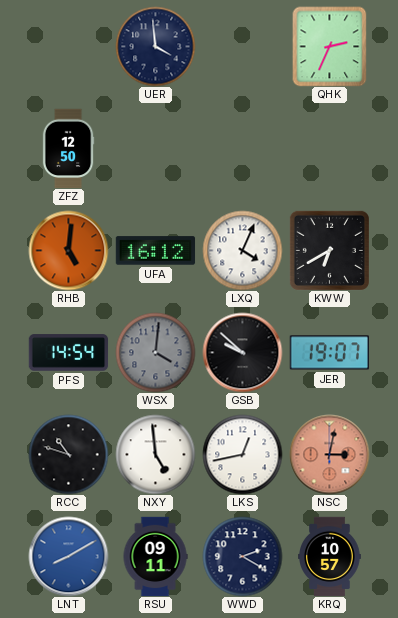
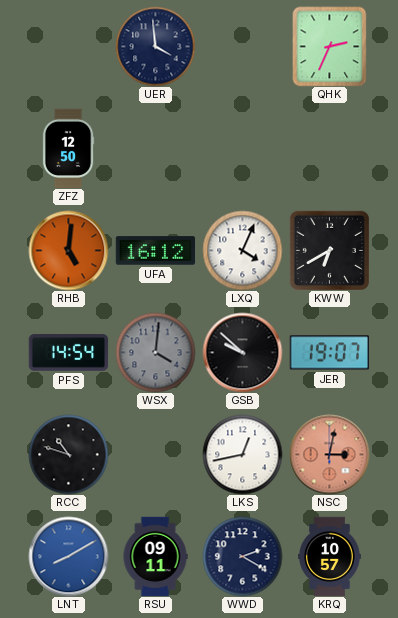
NXY: 4:59 -> none (155, 454)
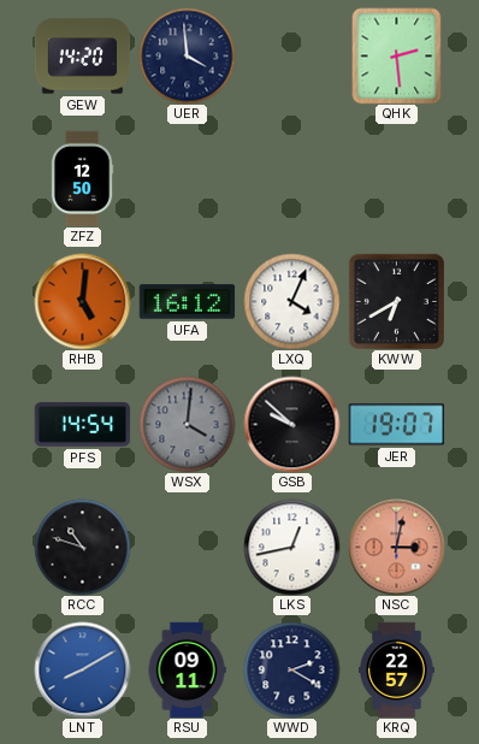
GEW: none -> 14:20 (82, 57)
QHK: 2:34 -> 2:29 (397, 55)
KRQ: 10:57 -> 22:57 (397, 669)
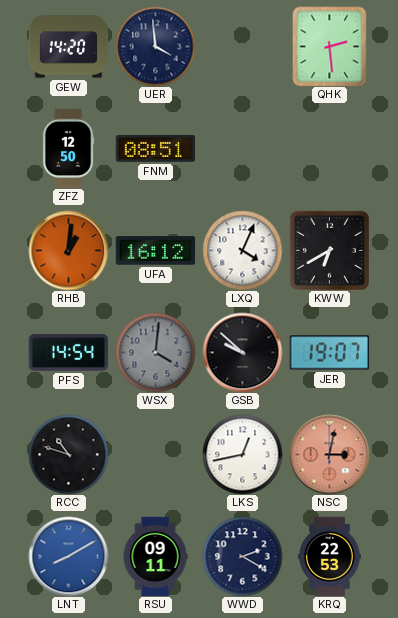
FNM: none -> 08:51 (155, 148)
RHB: 5:01 -> 1:01 (68, 250)
KRQ: 22:57 -> 22:53 (330, 556)
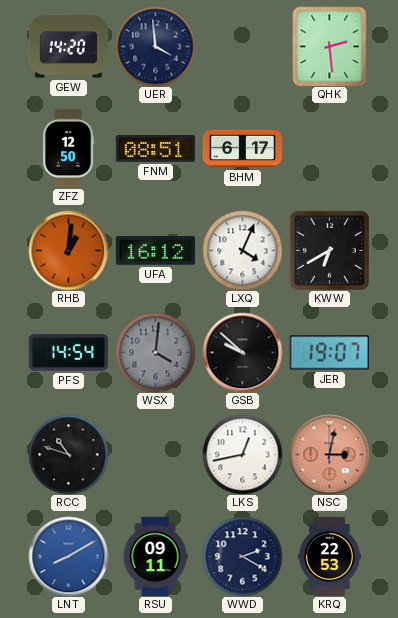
BHM: none -> 6:17 (242, 149)
